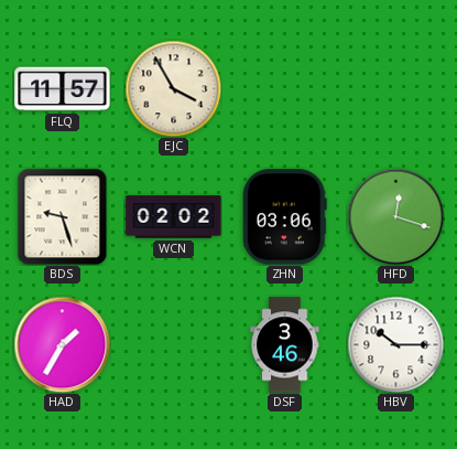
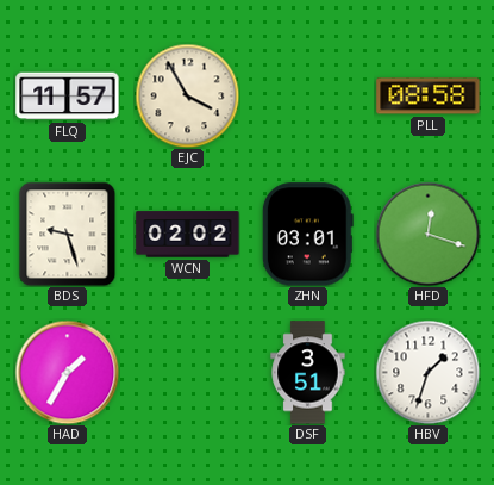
PLL: none -> 08:58 (429, 97)
ZHN: 03:06 -> 03:01 (307, 235)
DSF: 3:46 -> 3:51 (308, 373)
HBV: 10:15 -> 1:33 (427, 372)
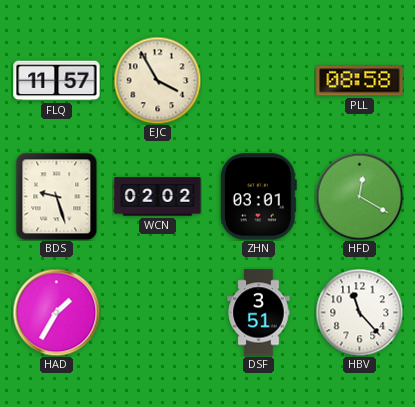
HFD: 12:18 -> 12:20 (359, 196)
HBV: 1:33 -> 11:23 (359, 312)
